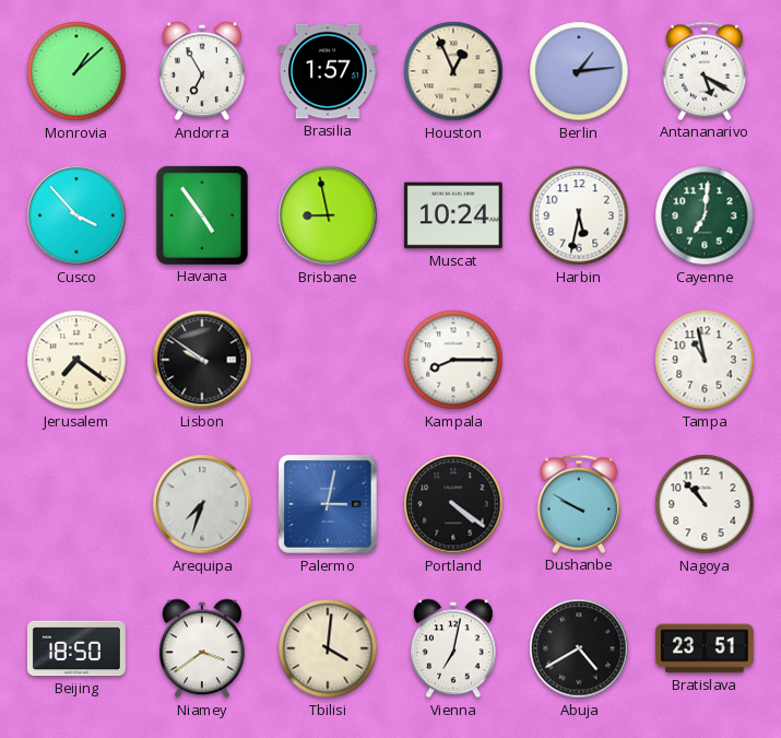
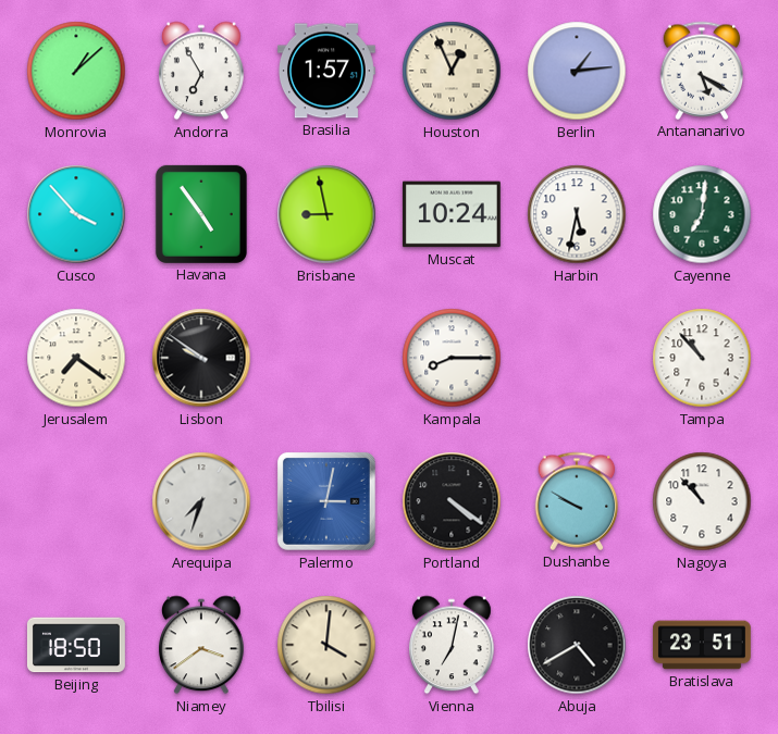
Tampa: 10:58 -> 10:53 (702, 358)
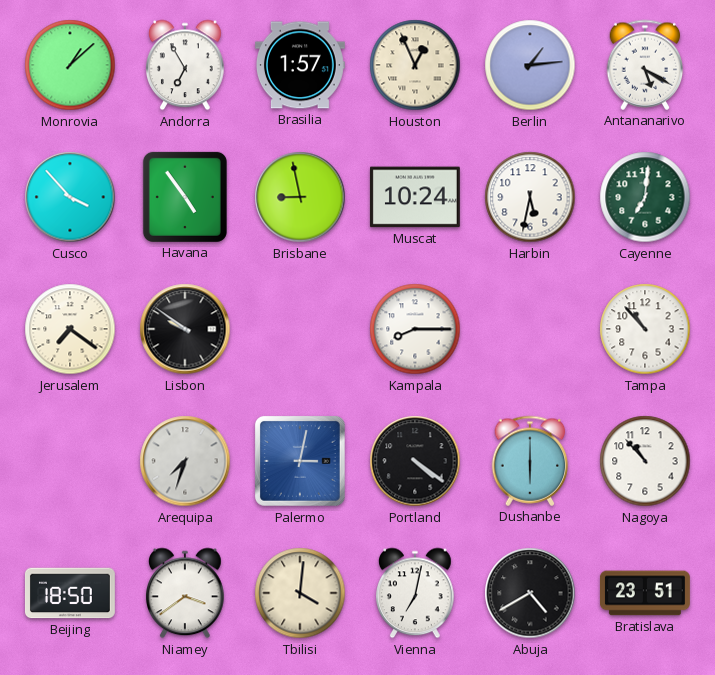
Dushanbe: 9:50 -> 6:00 (530, 461)
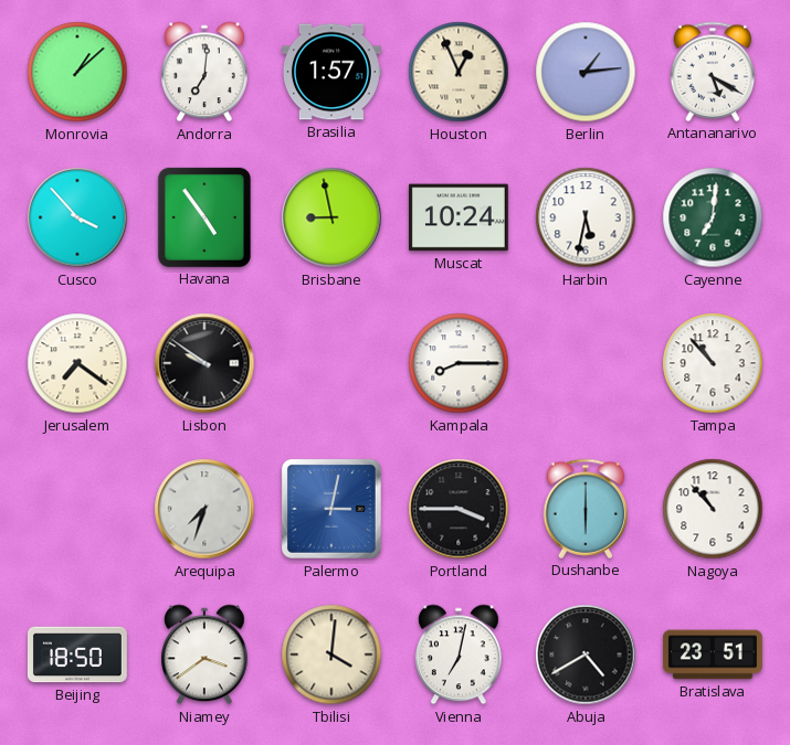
Andorra: 6:55 -> 7:01 (206, 72)
Portland: 4:21 -> 3:45 (459, 509)
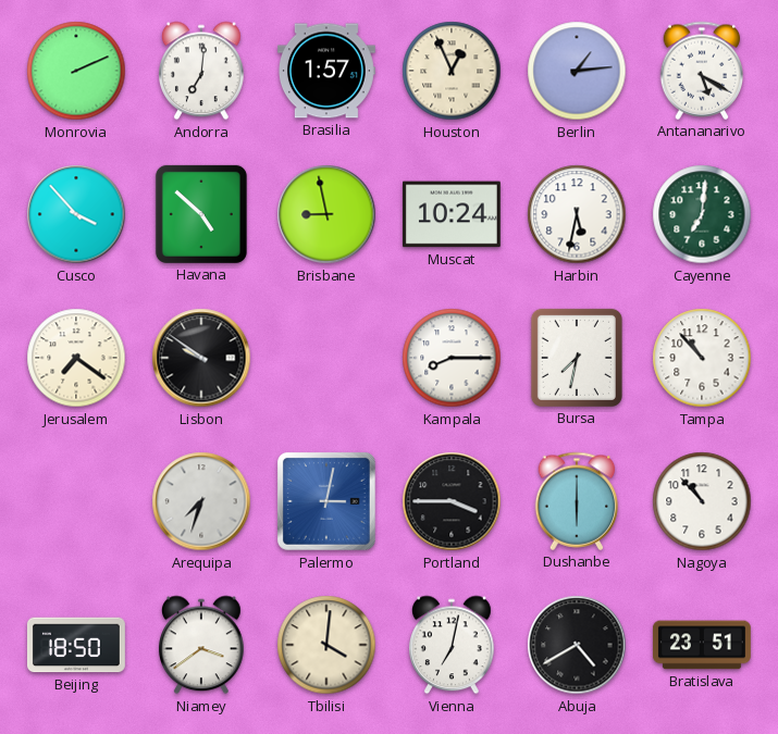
Monrovia: 1:08 -> 2:11 (76, 71)
Havana: 4:54 -> 4:52 (201, 214)
Bursa: none -> 7:32 (577, 358)
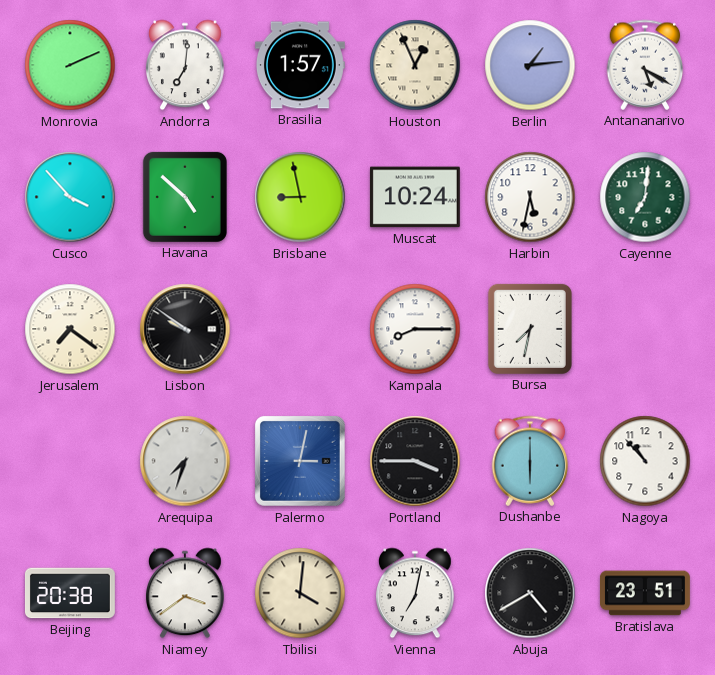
Tampa: 10:53 -> none (702, 358)
Beijing: 18:50 -> 20:38 (70, 593)
